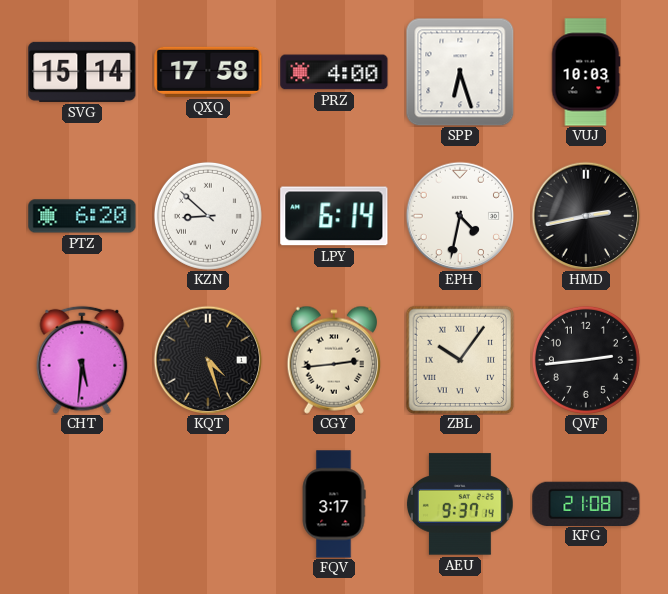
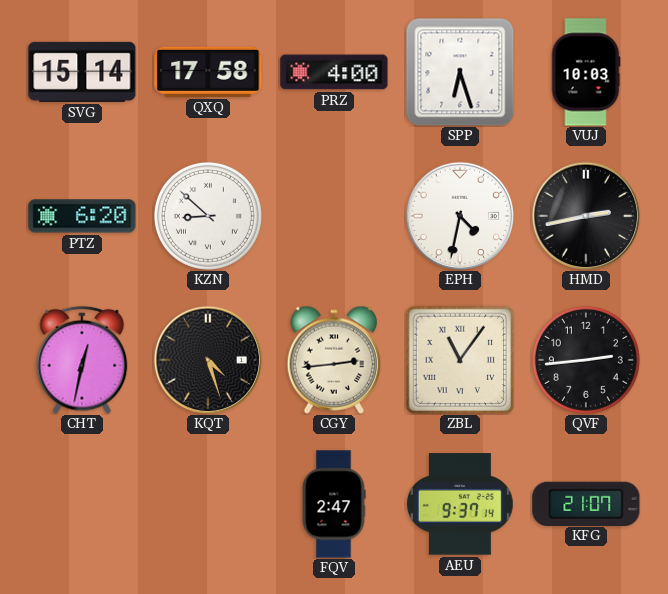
LPY: 6:14 -> none (334, 216)
CHT: 5:31 -> 12:32 (82, 360)
ZBL: 10:06 -> 11:06 (460, 360)
FQV: 3:17 -> 2:47 (334, 504)
KFG: 21:08 -> 21:07 (586, 503)
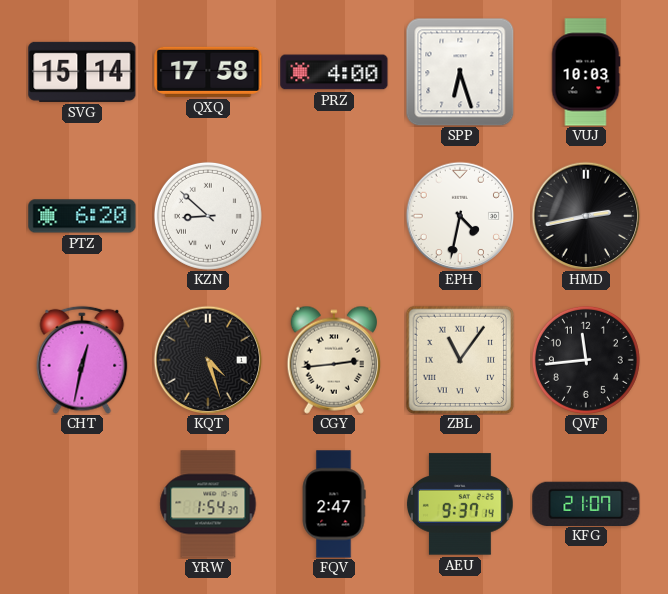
QVF: 2:44 -> 11:44 (586, 360)
YRW: none -> 1:54 (208, 504)
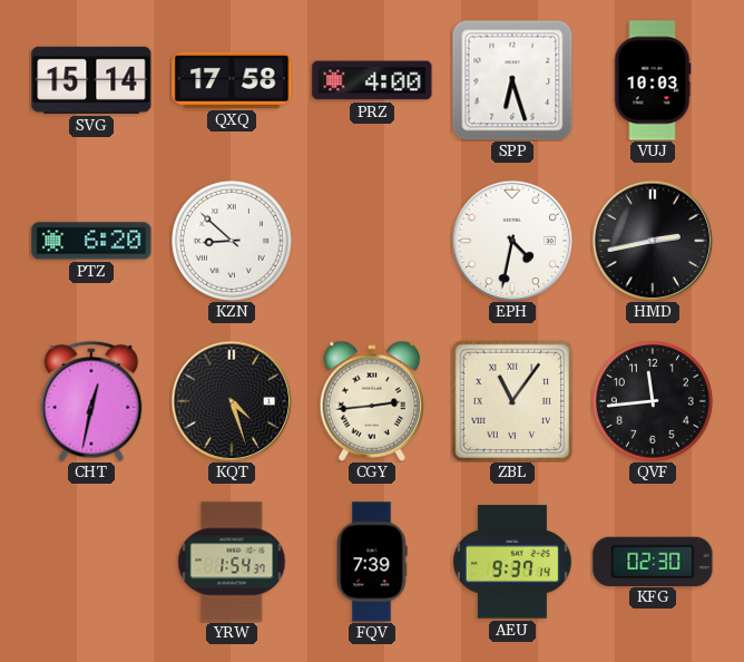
FQV: 2:47 -> 7:39 (372, 562)
KFG: 21:07 -> 02:30 (653, 561)
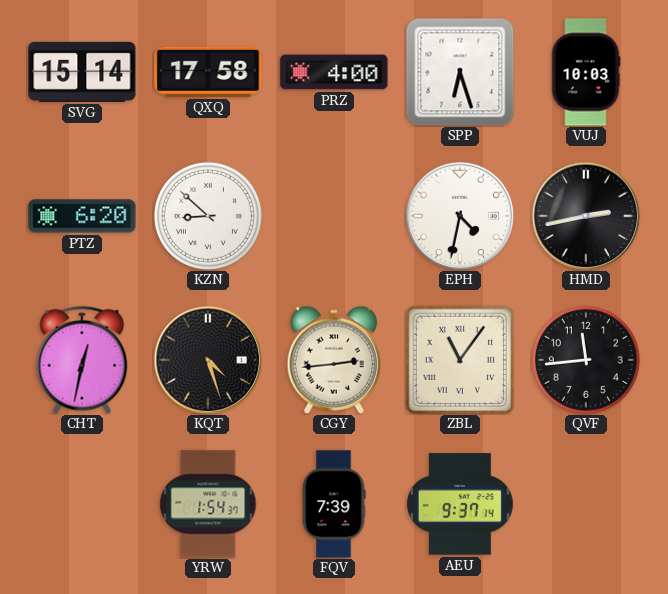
KFG: 02:30 -> none (653, 561)
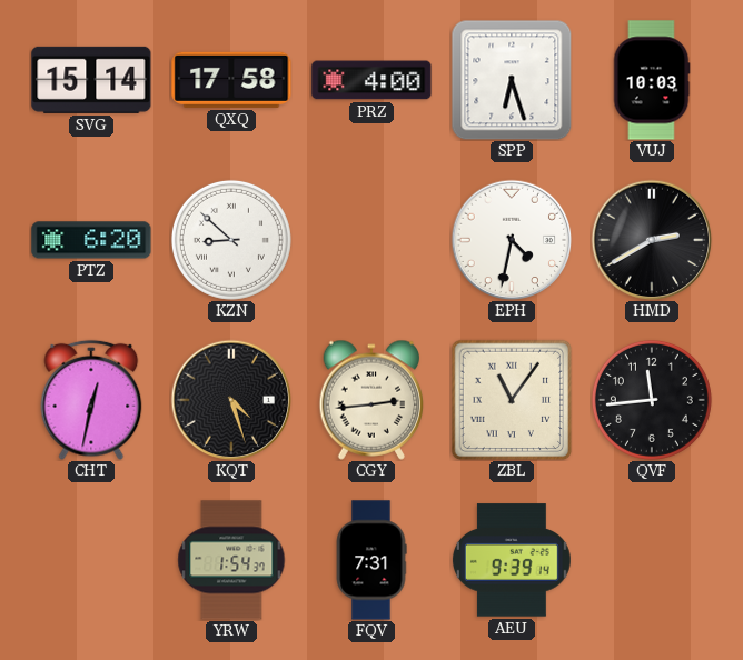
HMD: 2:43 -> 2:40 (652, 240)
FQV: 7:39 -> 7:31 (371, 560)
AEU: 9:37 -> 9:39 (512, 560)
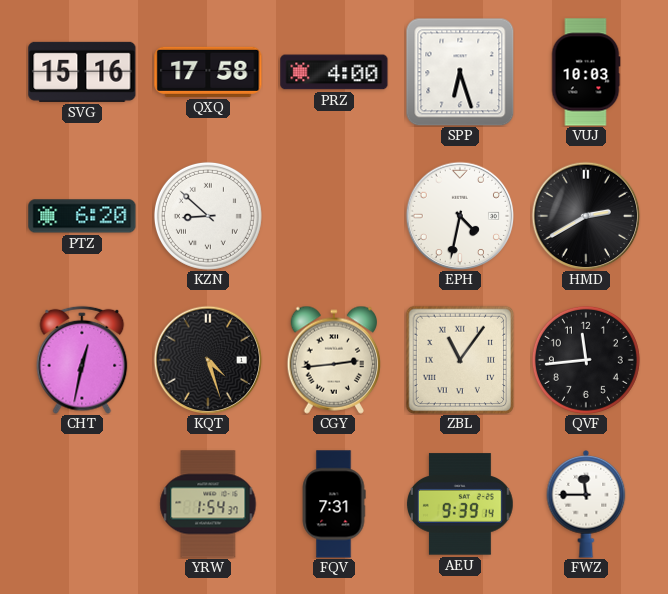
SVG: 15:14 -> 15:16 (82, 72)
FWZ: none -> 11:45 (586, 505)
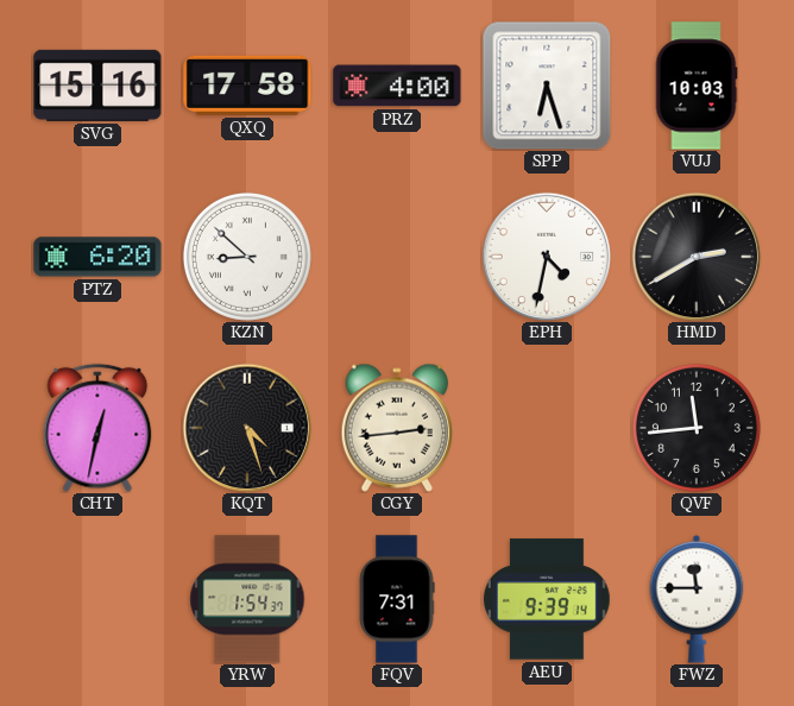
ZBL: 11:06 -> none (460, 360)
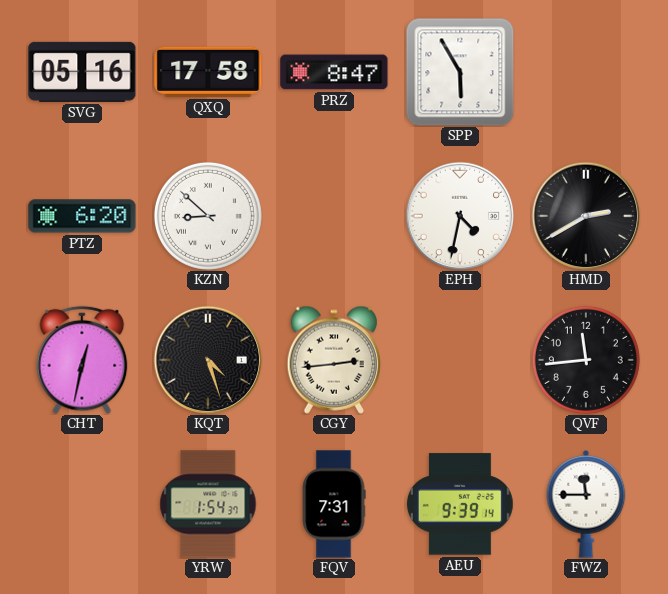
SVG: 15:16 -> 05:16 (82, 72)
PRZ: 4:00 -> 8:47 (334, 72)
SPP: 6:27 -> 5:55 (460, 72)
VUJ: 10:03 -> none (697, 86)
